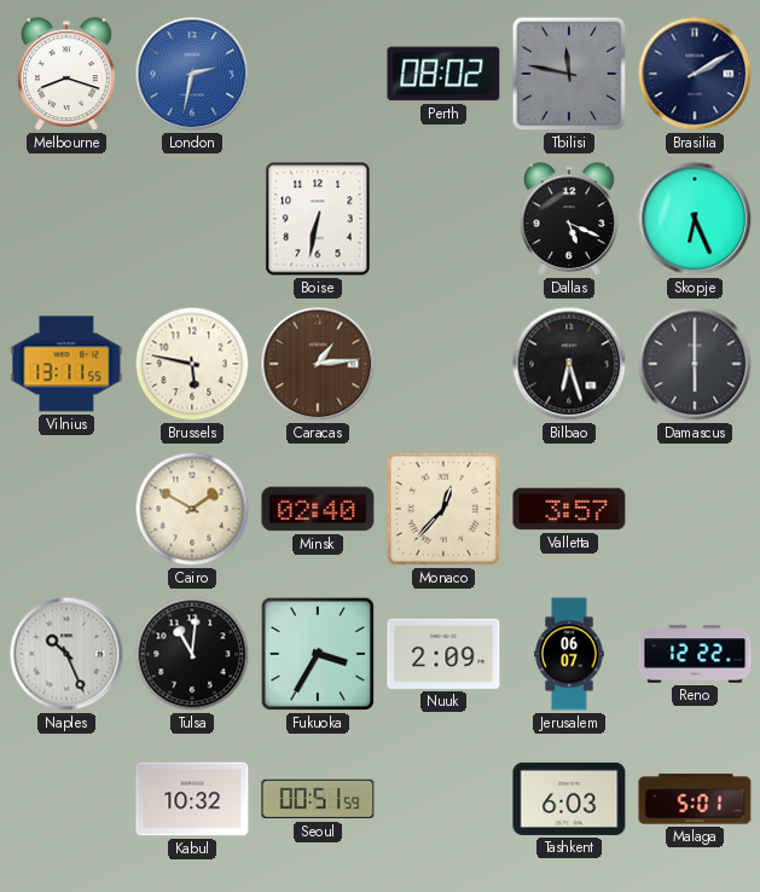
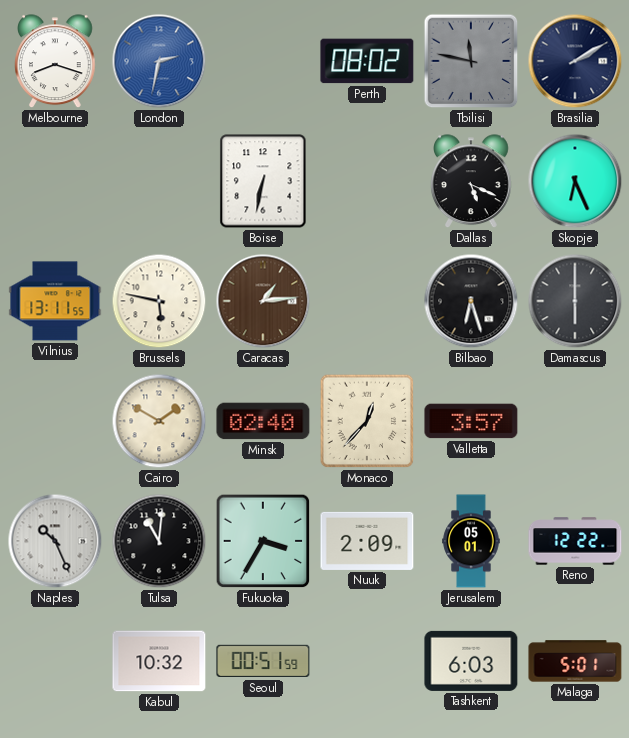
Jerusalem: 06:07 -> 05:01 (471, 541)
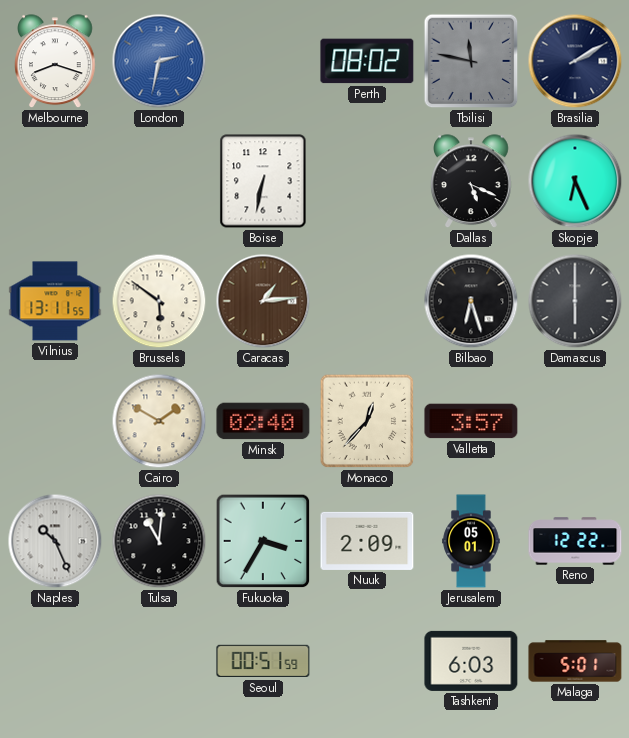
Brussels: 5:47 -> 5:51 (159, 301)
Kabul: 10:32 -> none (159, 661)
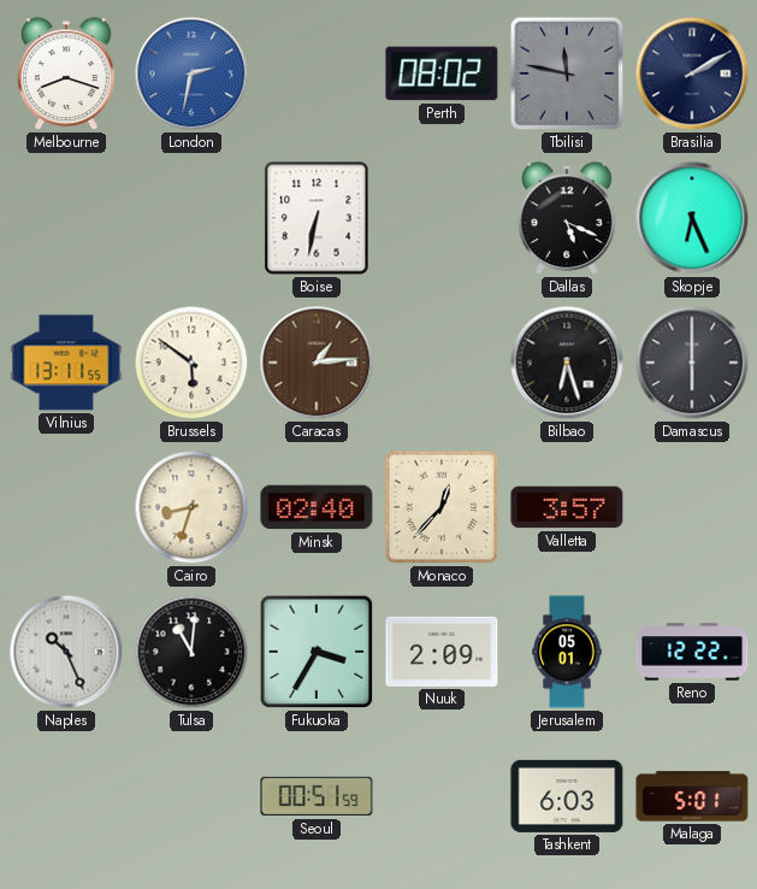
Cairo: 1:50 -> 8:33 (191, 507)
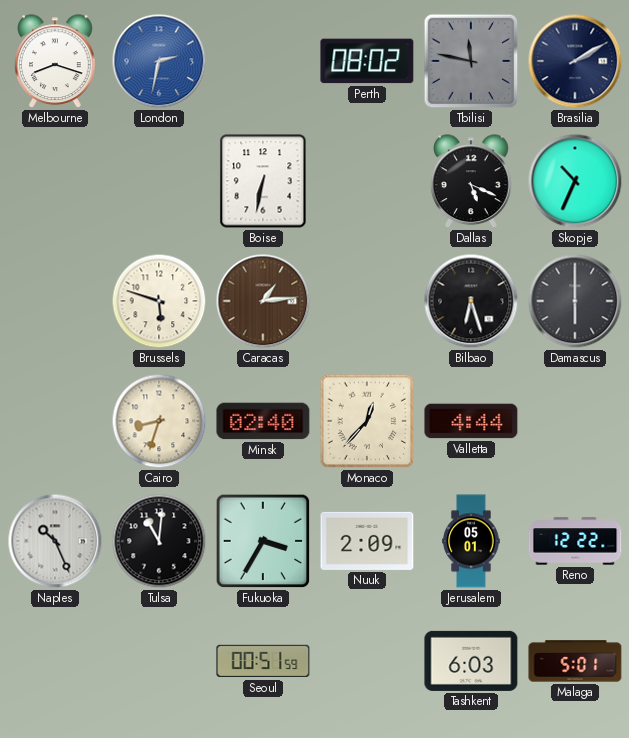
Skopje: 6:26 -> 10:34 (575, 181)
Vilnius: 13:11 -> none (66, 363)
Brussels: 5:51 -> 5:48 (159, 301)
Valletta: 3:57 -> 4:44 (471, 421)
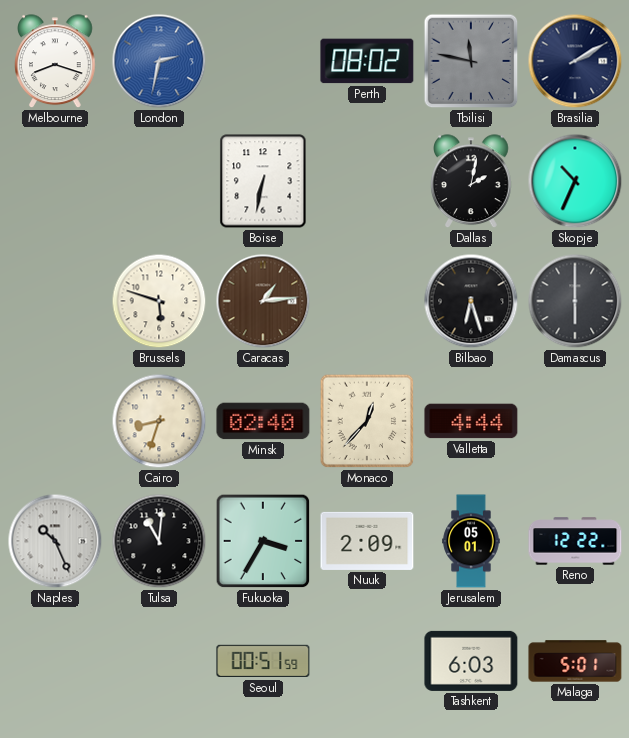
Dallas: 5:19 -> 2:02 (472, 182)
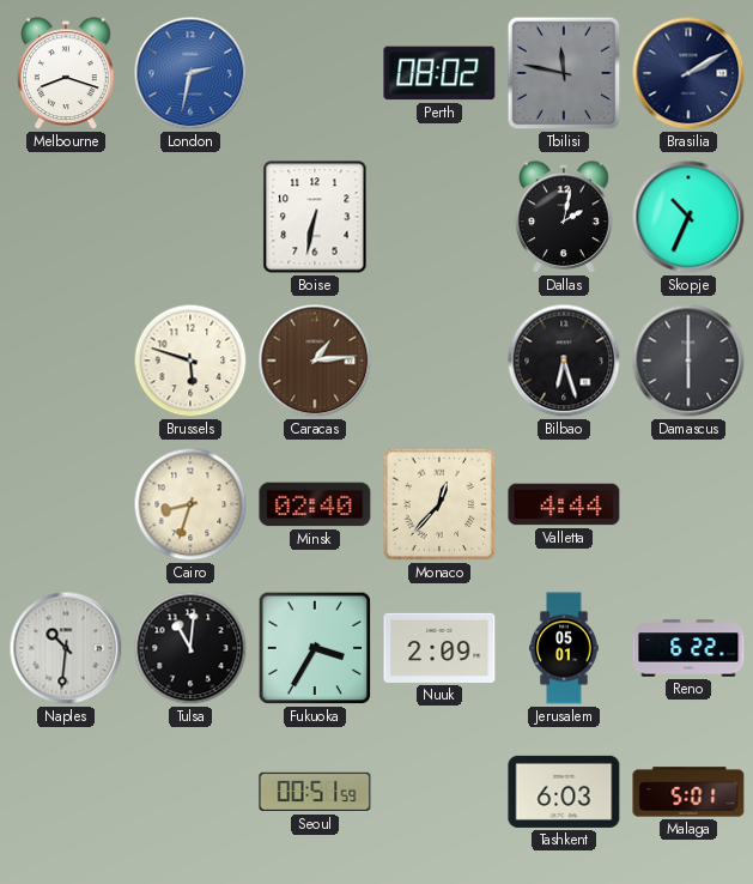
Naples: 10:26 -> 10:31 (66, 648)
Reno: 12:22 -> 6:22 (688, 648)
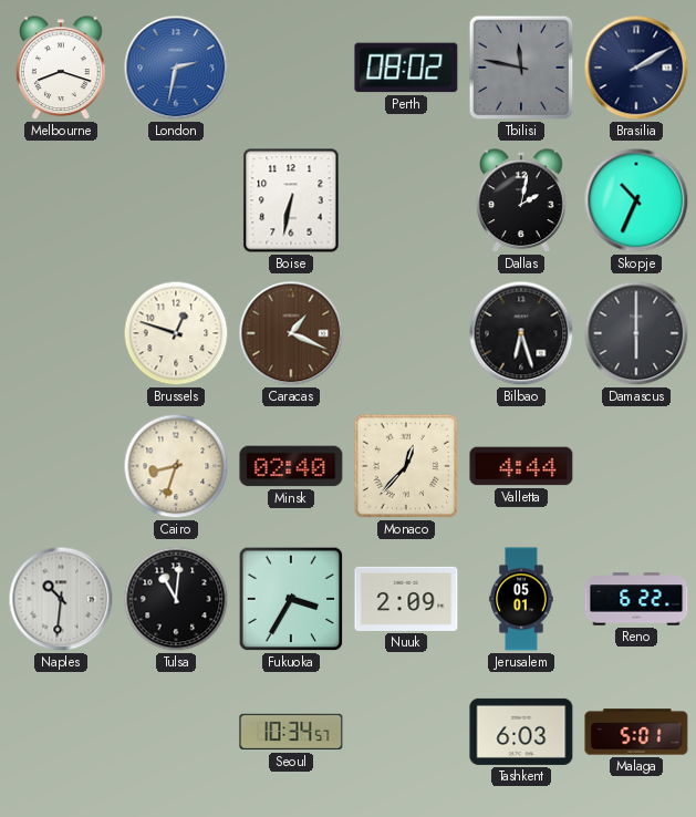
Brussels: 5:48 -> 12:48 (176, 333)
Caracas: 1:14 -> 1:19 (291, 333)
Seoul: 00:51 -> 10:34 (291, 732)
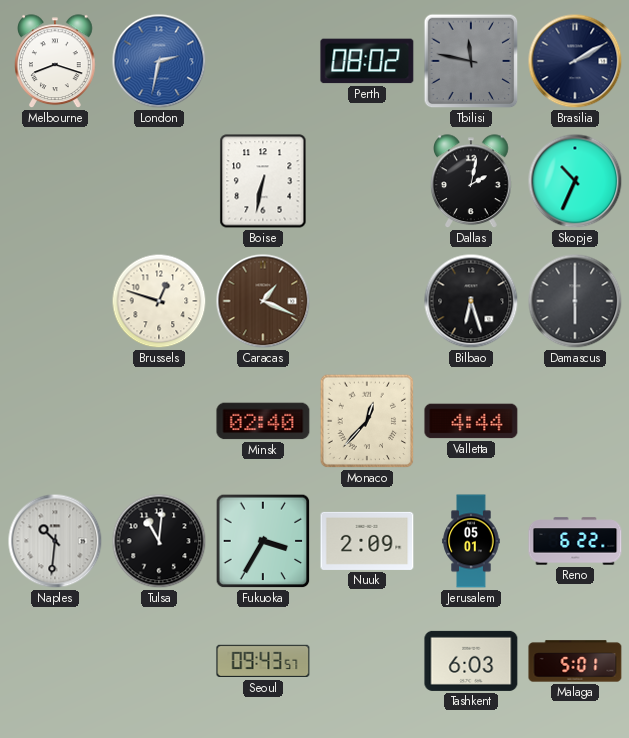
Cairo: 8:33 -> none (176, 466)
Seoul: 10:34 -> 09:43 (263, 661)
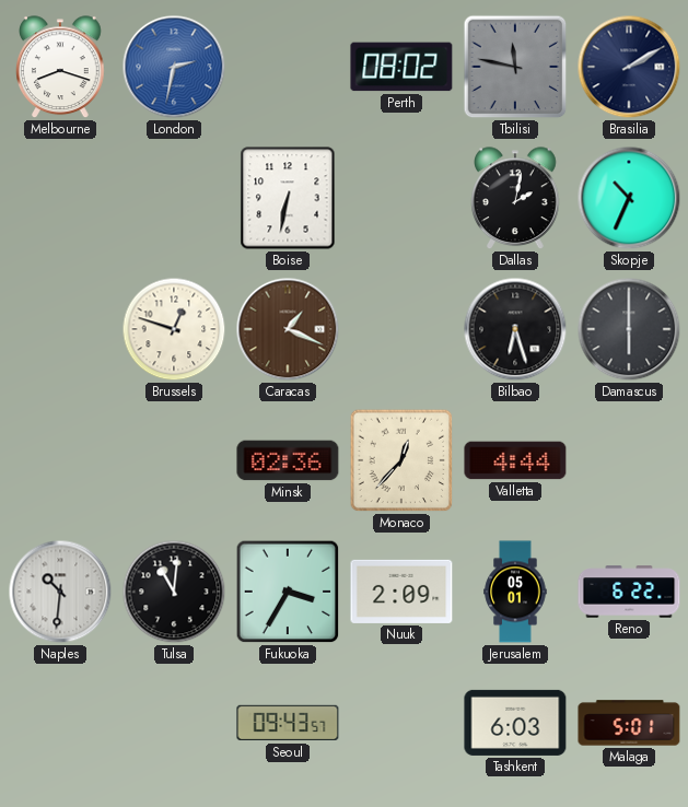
Minsk: 02:40 -> 02:36 (288, 460)
